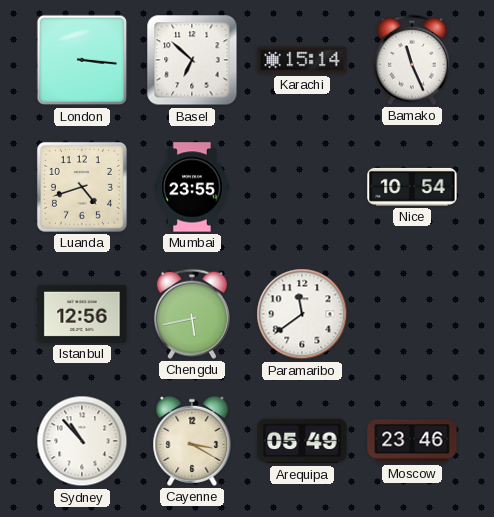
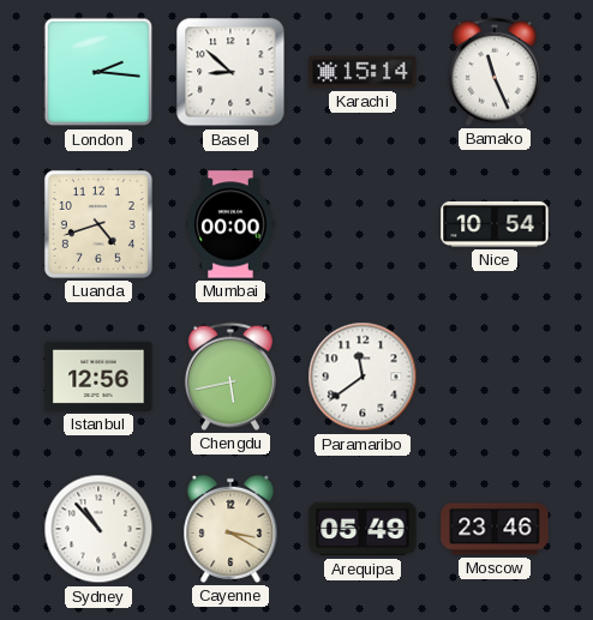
London: 3:16 -> 2:16 (98, 72)
Basel: 6:52 -> 8:52 (230, 72)
Mumbai: 23:55 -> 00:00 (230, 224)
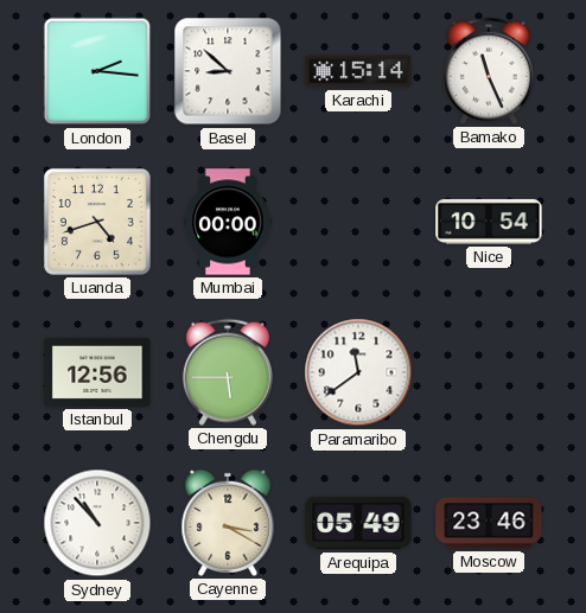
Chengdu: 5:43 -> 5:45 (228, 372)
